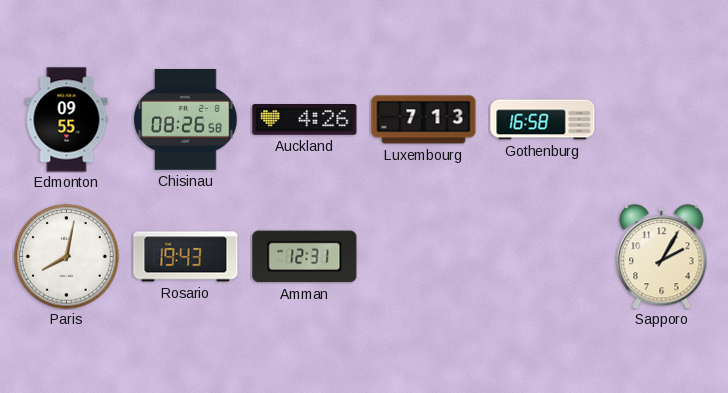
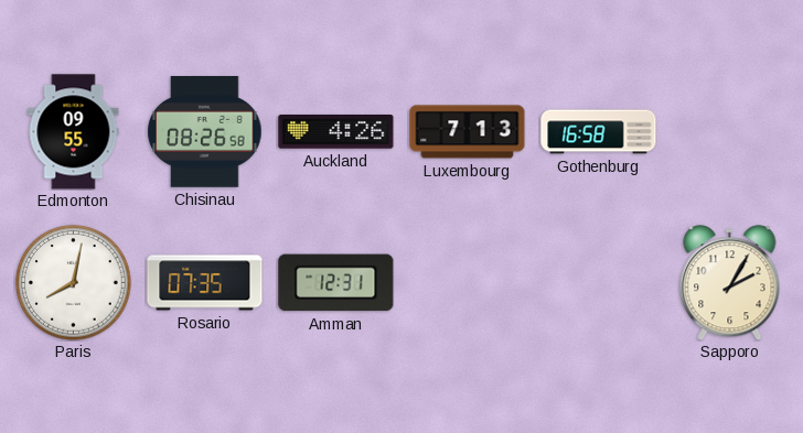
Rosario: 19:43 -> 07:35 (205, 283)
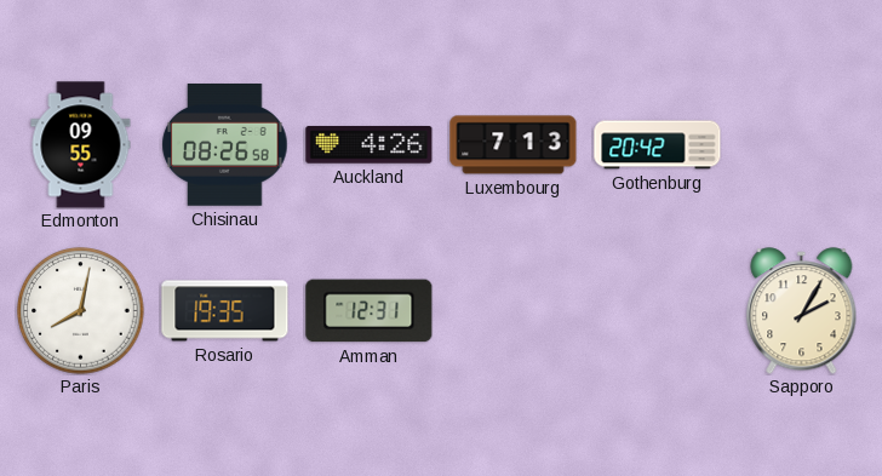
Gothenburg: 16:58 -> 20:42 (658, 145)
Rosario: 07:35 -> 19:35 (225, 311)
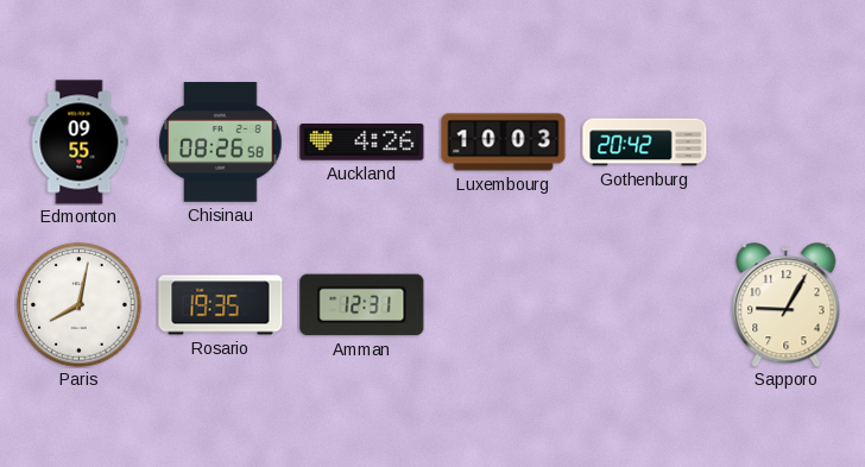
Luxembourg: 7:13 -> 10:03 (504, 143)
Sapporo: 2:05 -> 9:05 (787, 305)
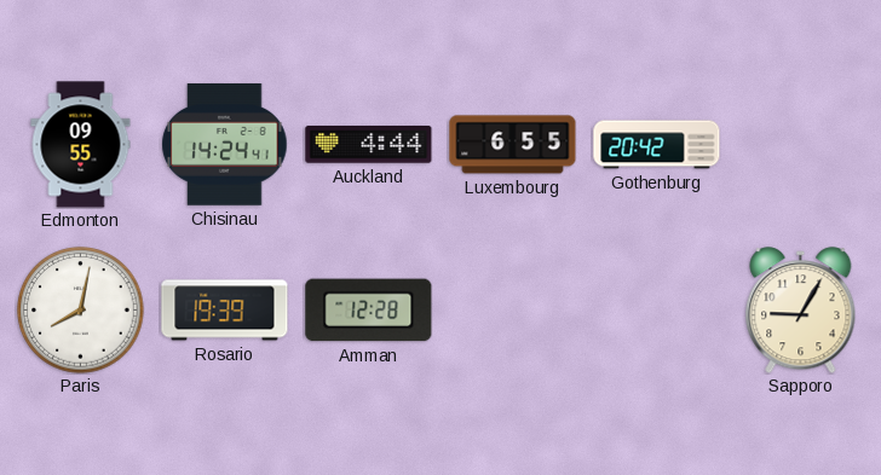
Chisinau: 08:26 -> 14:24 (225, 145)
Auckland: 4:26 -> 4:44 (369, 145)
Luxembourg: 10:03 -> 6:55 (513, 145)
Rosario: 19:35 -> 19:39 (225, 311)
Amman: 12:31 -> 12:28 (369, 311)
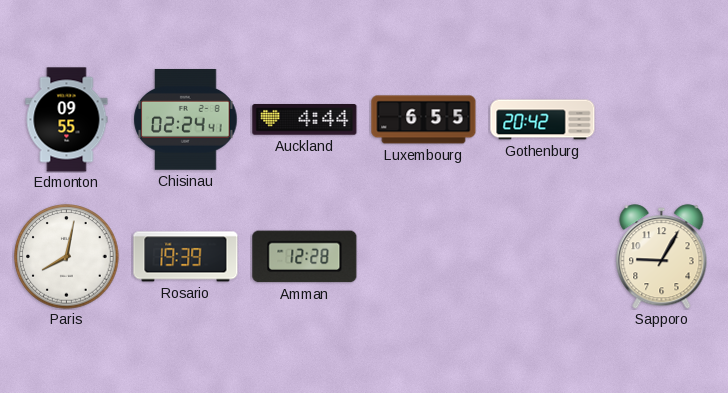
Chisinau: 14:24 -> 02:24 (186, 120)
